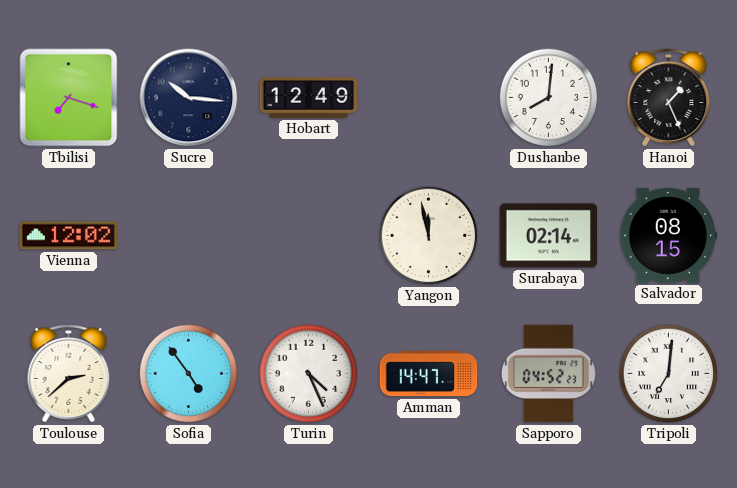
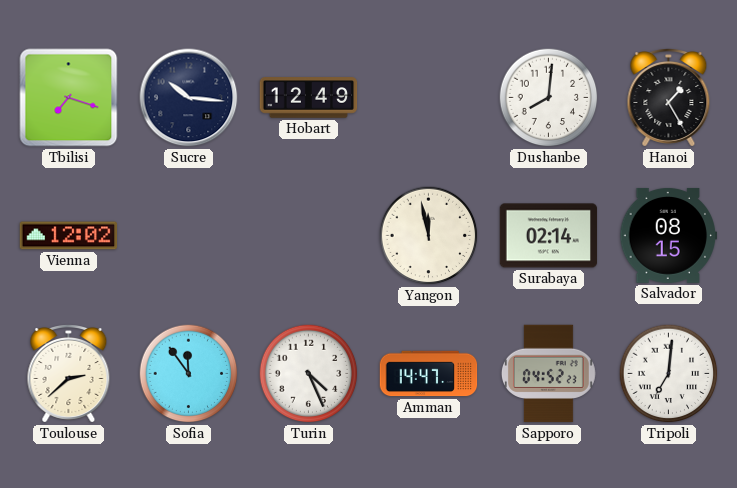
Hanoi: 1:26 -> 1:25 (669, 98)
Sofia: 4:54 -> 11:54 (189, 374)
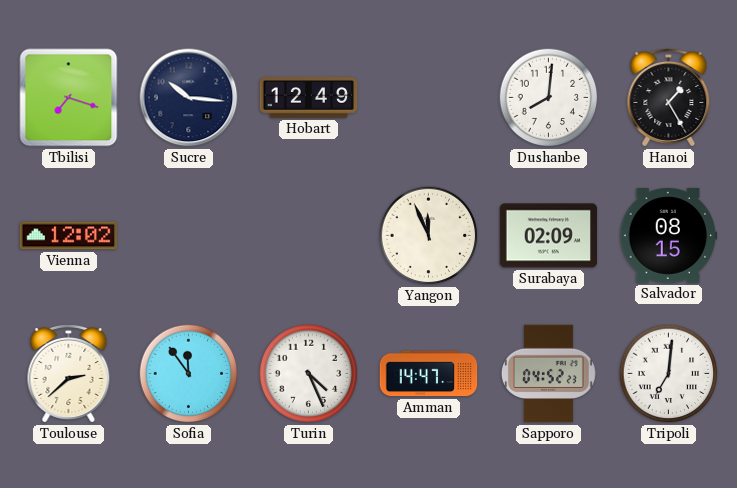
Yangon: 11:58 -> 11:56 (429, 236)
Surabaya: 02:14 -> 02:09 (549, 236)
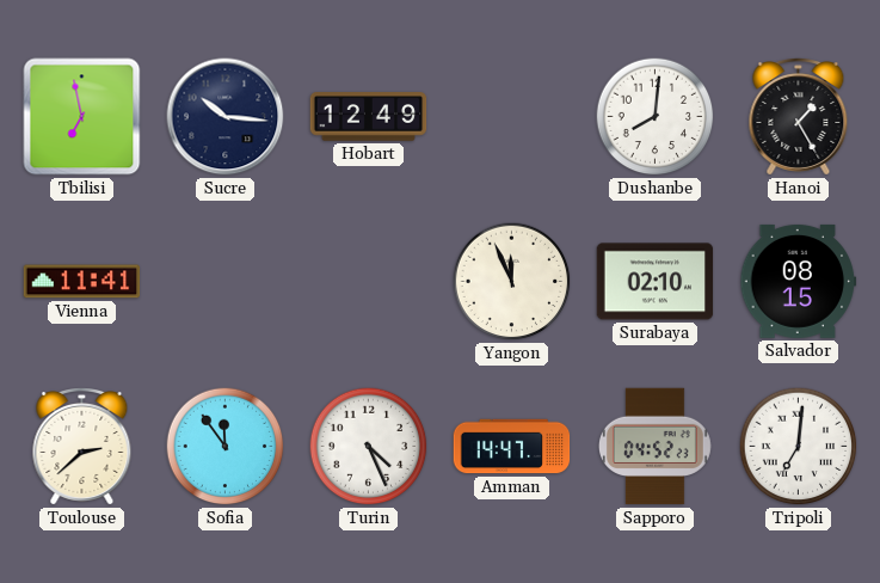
Tbilisi: 7:18 -> 6:58 (82, 117)
Vienna: 12:02 -> 11:41 (82, 282)
Surabaya: 02:09 -> 02:10 (656, 282)
